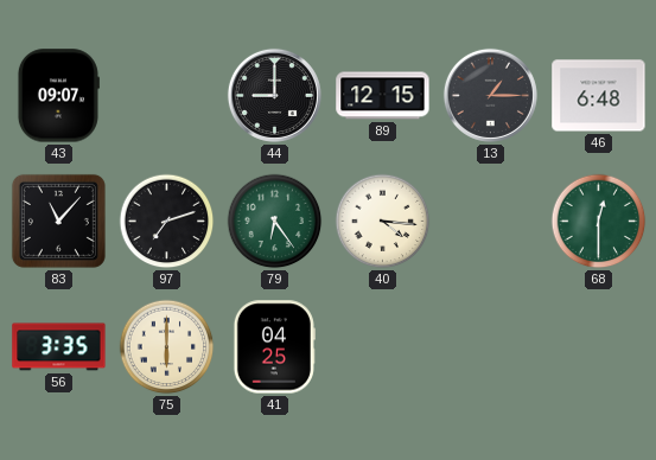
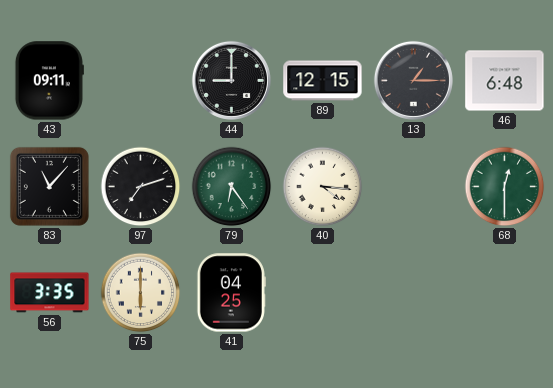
43: 09:07 -> 09:11 (49, 81)
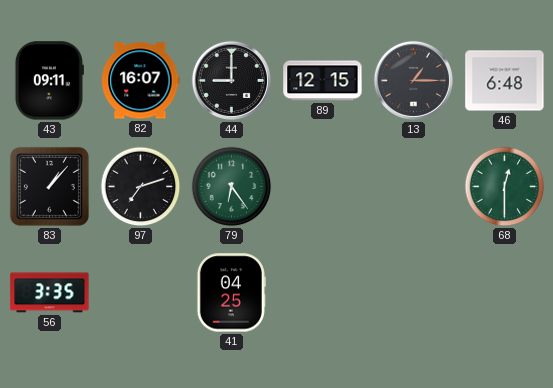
82: none -> 16:07 (140, 81)
83: 11:07 -> 1:07 (49, 186)
40: 4:16 -> none (323, 187)
75: 6:00 -> none (141, 293)
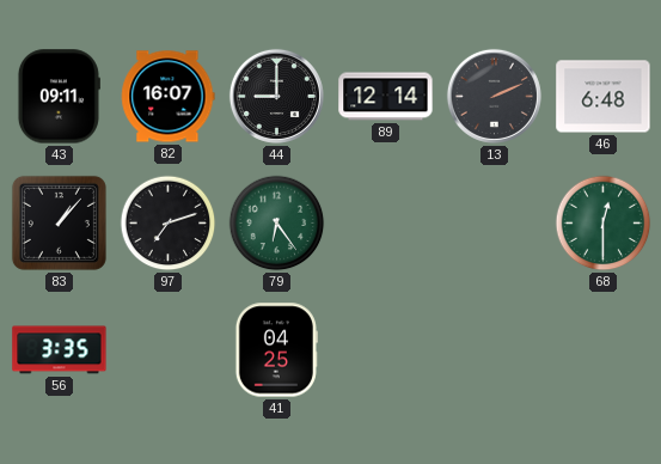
89: 12:15 -> 12:14 (386, 97)
13: 1:15 -> 2:11 (494, 96)
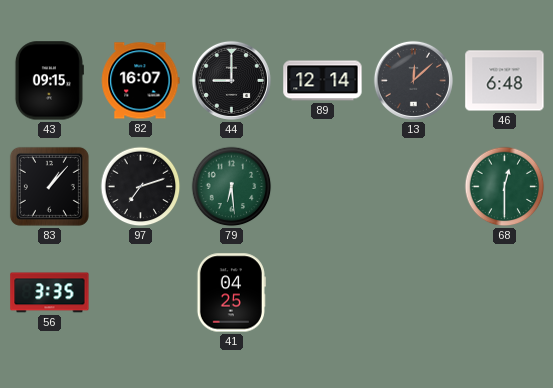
43: 09:11 -> 09:15 (49, 81)
13: 2:11 -> 12:08 (413, 80)
79: 6:24 -> 6:29 (232, 187)
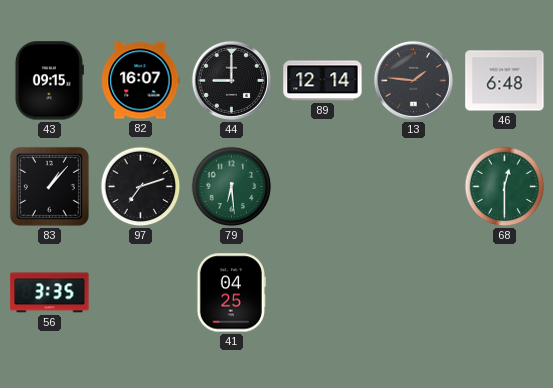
13: 12:08 -> 1:46 (413, 80)
